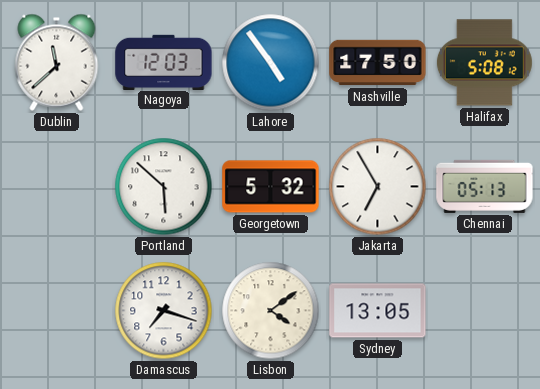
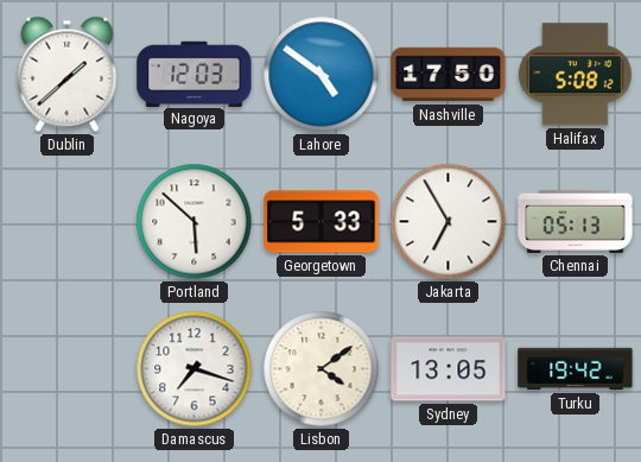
Dublin: 11:38 -> 1:38 (68, 74)
Lahore: 4:54 -> 4:51 (322, 75)
Georgetown: 5:32 -> 5:33 (322, 222)
Turku: none -> 19:42 (576, 369)
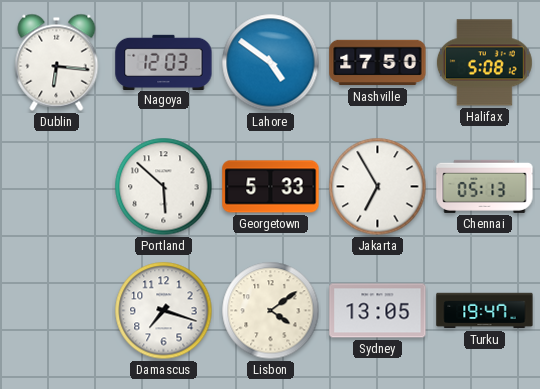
Dublin: 1:38 -> 6:16 (57, 62)
Turku: 19:42 -> 19:47 (485, 311)
